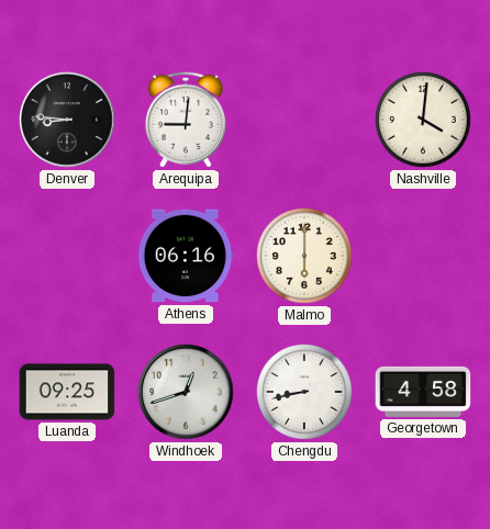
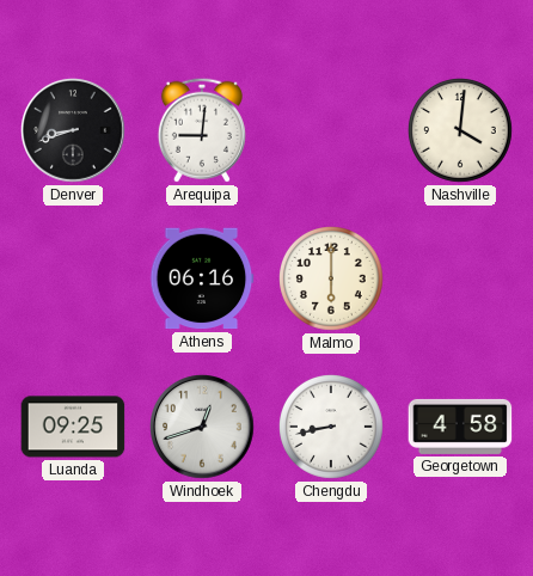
Denver: 8:46 -> 8:42 (74, 131)
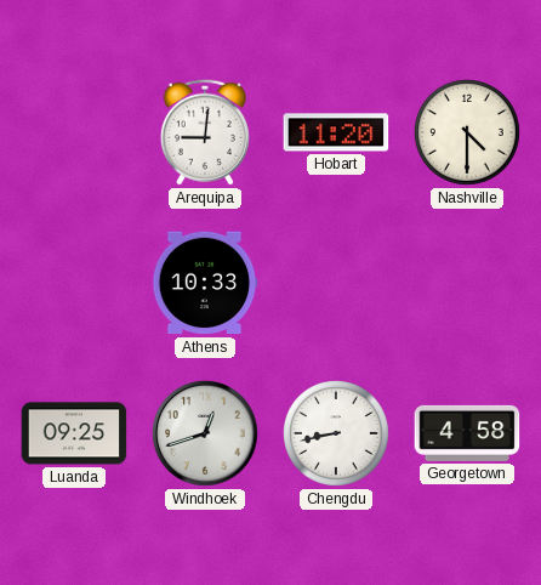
Denver: 8:42 -> none (74, 131)
Hobart: none -> 11:20 (336, 132)
Nashville: 4:01 -> 4:30 (468, 134)
Athens: 06:16 -> 10:33 (205, 283)
Malmo: 6:00 -> none (332, 280)
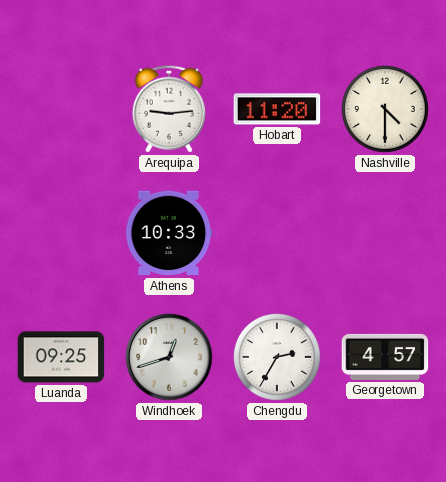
Arequipa: 9:01 -> 9:14 (169, 109)
Chengdu: 8:43 -> 2:35 (278, 358)
Georgetown: 4:58 -> 4:57 (385, 357)
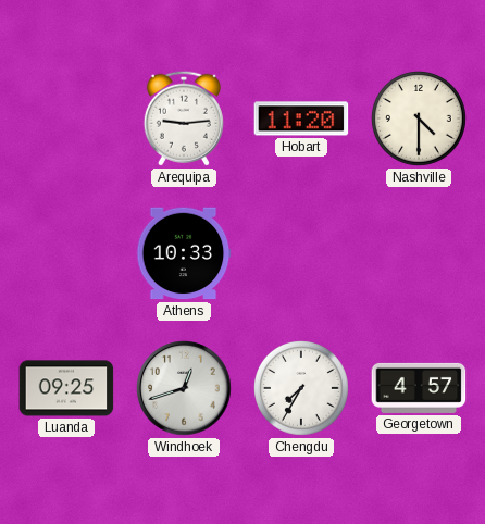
Chengdu: 2:35 -> 7:35 (302, 389)
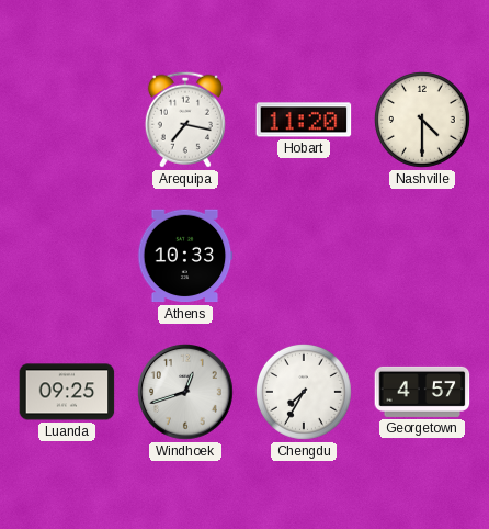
Arequipa: 9:14 -> 7:17 (185, 120)
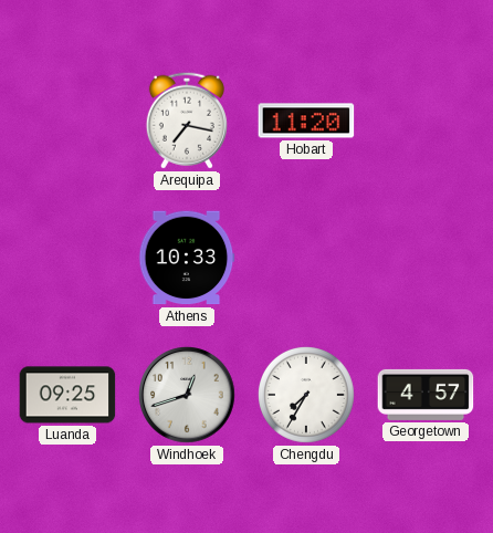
Nashville: 4:30 -> none (423, 121)
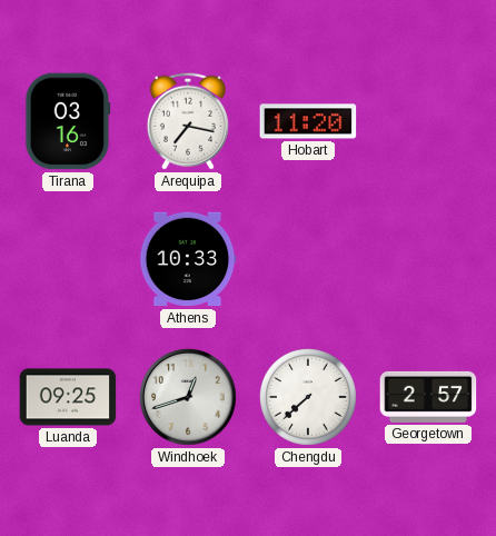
Tirana: none -> 03:16 (68, 121)
Chengdu: 7:35 -> 7:38 (309, 398)
Georgetown: 4:57 -> 2:57 (428, 397)
